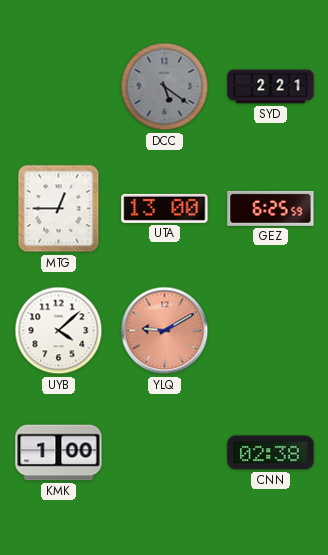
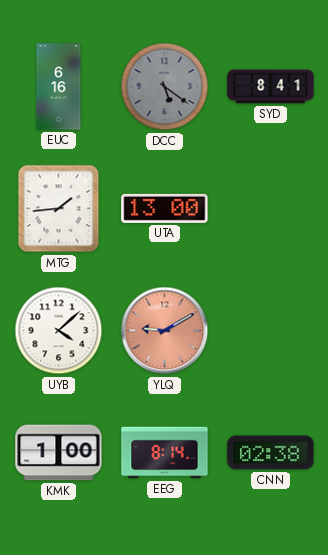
EUC: none -> 6:16 (59, 87)
SYD: 2:21 -> 8:41 (271, 87)
MTG: 12:45 -> 1:44 (59, 209)
GEZ: 6:25 -> none (271, 208)
EEG: none -> 8:14 (165, 453)
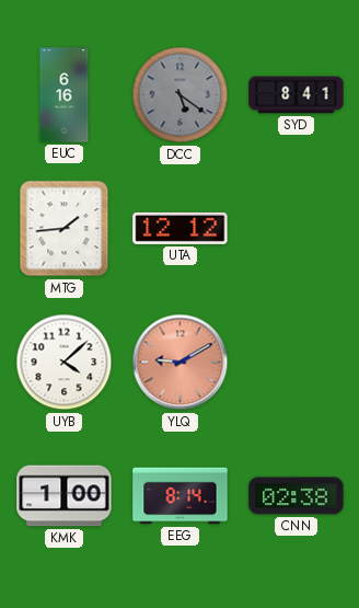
UTA: 13:00 -> 12:12 (181, 228)
